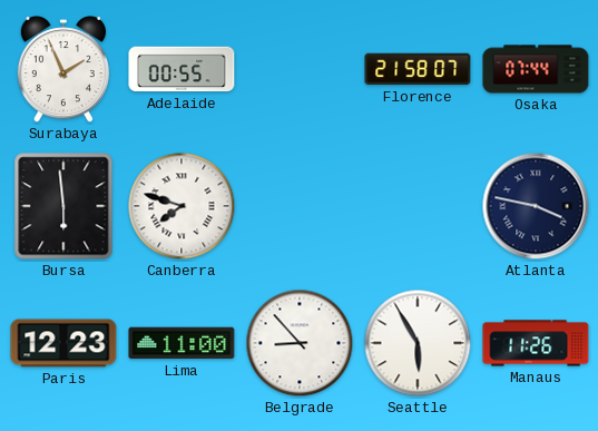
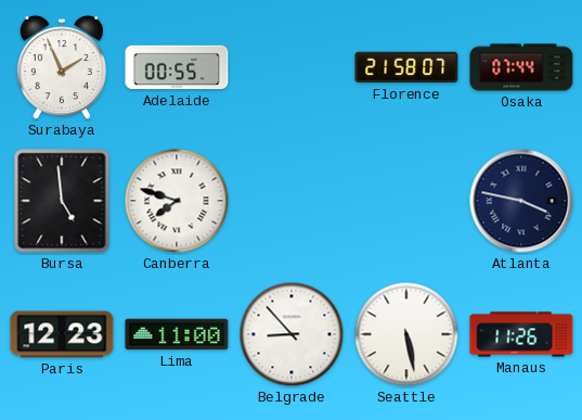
Bursa: 5:59 -> 4:59 (62, 201)
Seattle: 5:55 -> 5:28 (406, 334)
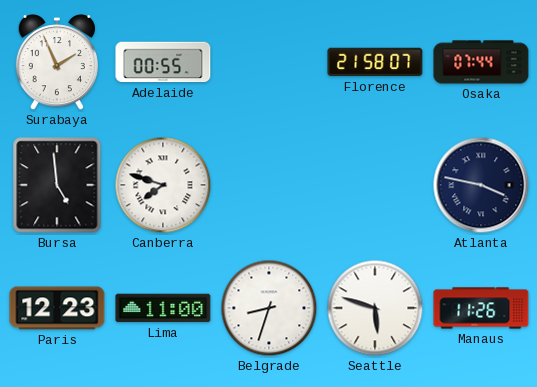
Belgrade: 8:53 -> 8:33 (269, 308)
Seattle: 5:28 -> 5:48 (375, 308)
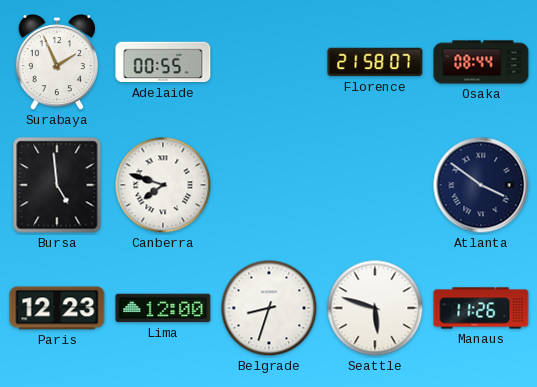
Osaka: 07:44 -> 08:44 (481, 62)
Atlanta: 3:47 -> 3:51 (481, 185)
Lima: 11:00 -> 12:00 (163, 308)
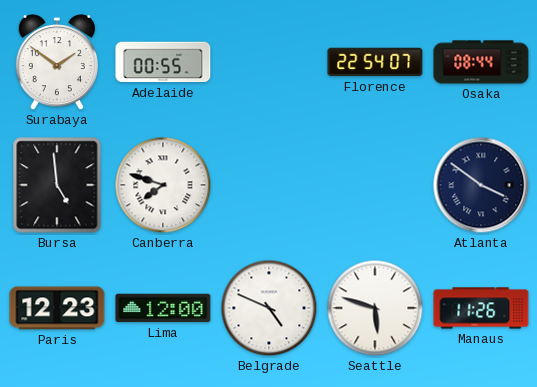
Surabaya: 1:56 -> 1:51 (57, 63)
Florence: 21:58 -> 22:54 (375, 62)
Belgrade: 8:33 -> 4:49 (269, 308)
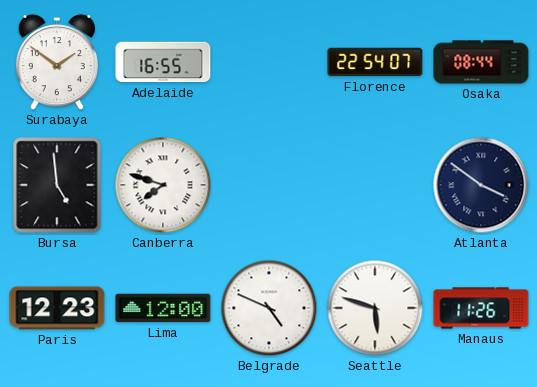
Adelaide: 00:55 -> 16:55 (163, 62)
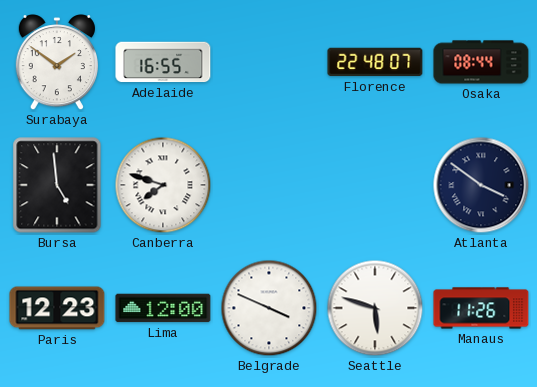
Florence: 22:54 -> 22:48 (375, 62)
Belgrade: 4:49 -> 3:49 (269, 308)
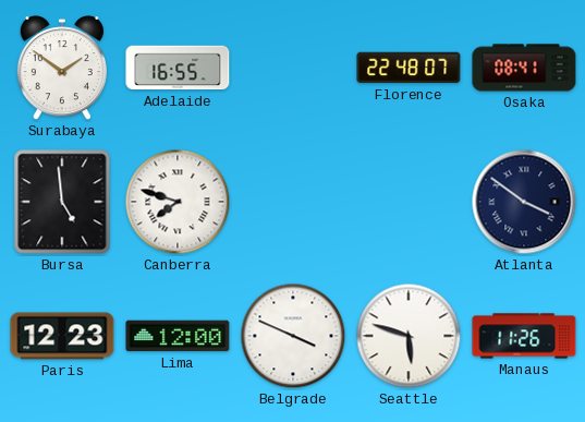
Osaka: 08:44 -> 08:41 (524, 68)
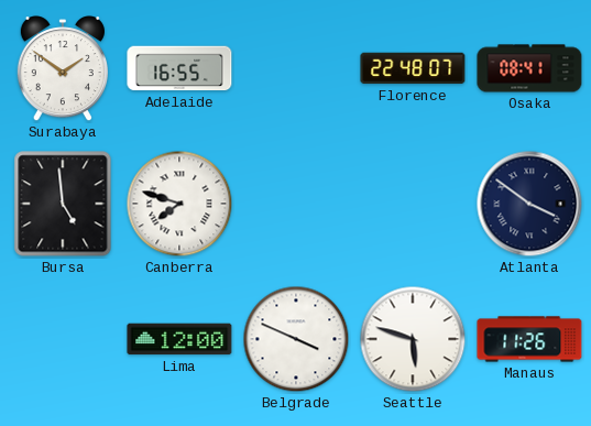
Paris: 12:23 -> none (62, 336)
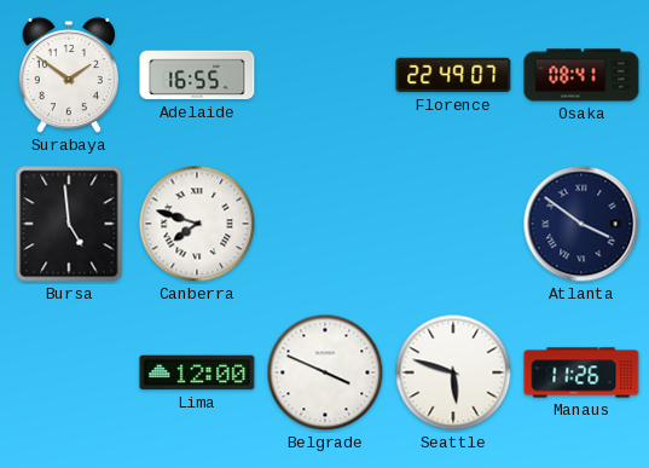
Florence: 22:48 -> 22:49 (453, 75)
